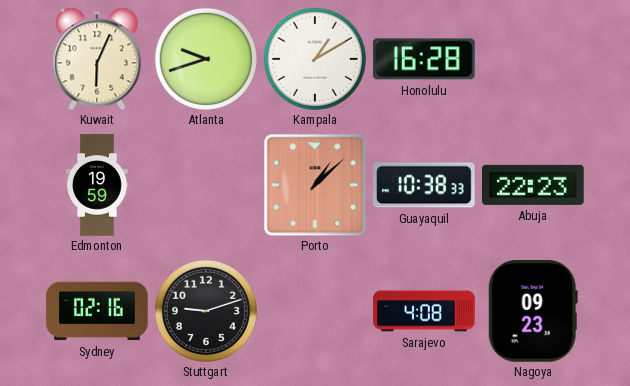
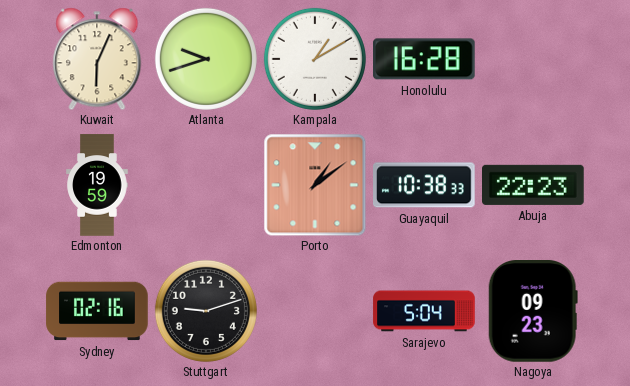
Porto: 1:08 -> 1:09 (315, 185)
Sarajevo: 4:08 -> 5:04 (424, 311)
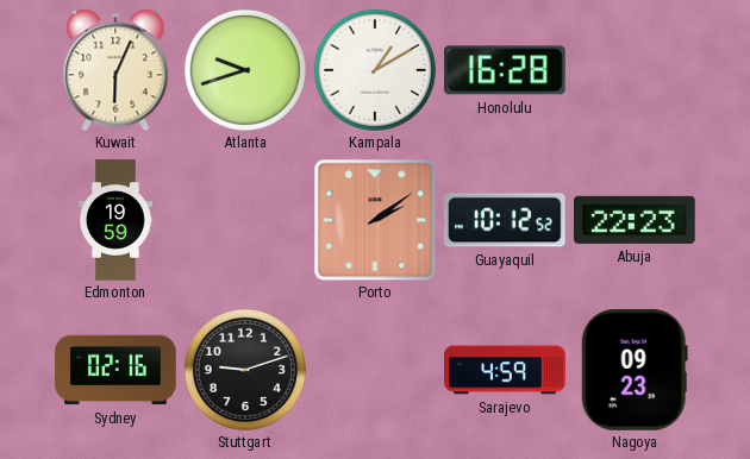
Porto: 1:09 -> 2:09 (375, 220)
Guayaquil: 10:38 -> 10:12 (506, 220)
Sarajevo: 5:04 -> 4:59 (505, 370)
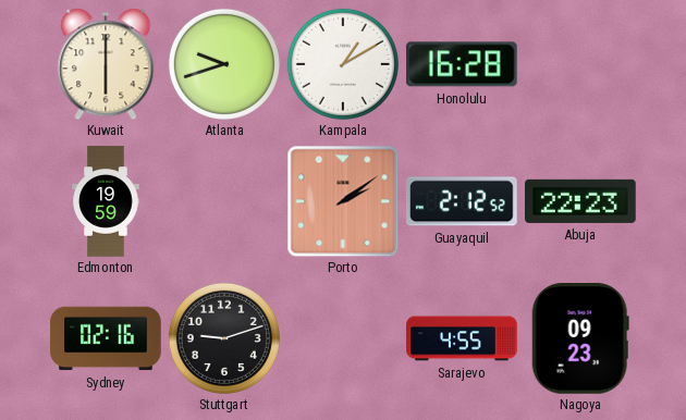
Kuwait: 6:04 -> 6:00 (106, 64)
Guayaquil: 10:12 -> 2:12 (463, 201)
Sarajevo: 4:59 -> 4:55 (462, 338)
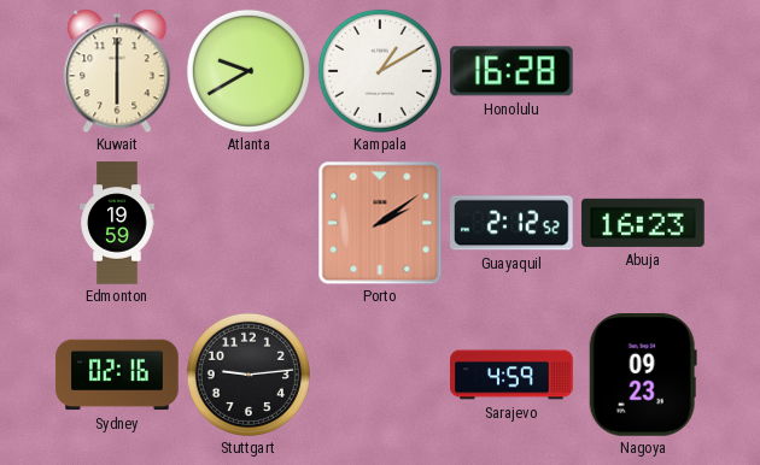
Atlanta: 9:42 -> 9:40 (249, 71)
Abuja: 22:23 -> 16:23 (643, 223)
Stuttgart: 9:12 -> 9:14 (249, 375)
Sarajevo: 4:55 -> 4:59 (511, 375)
